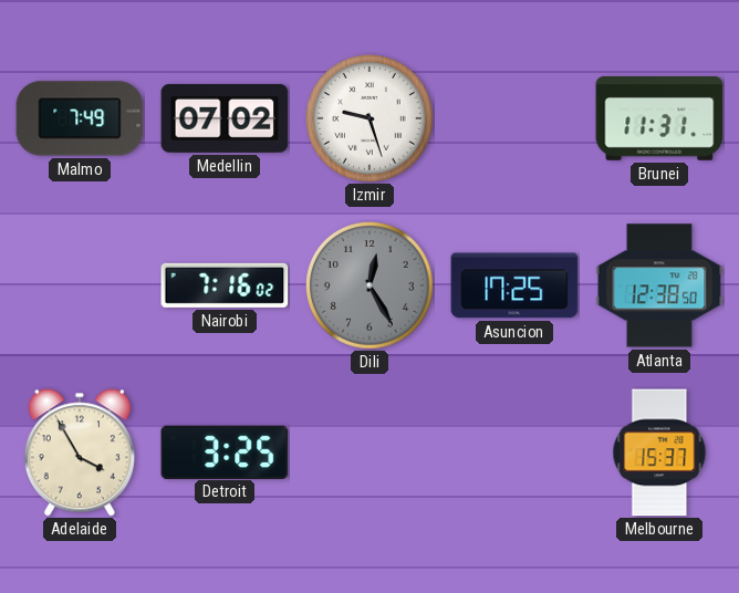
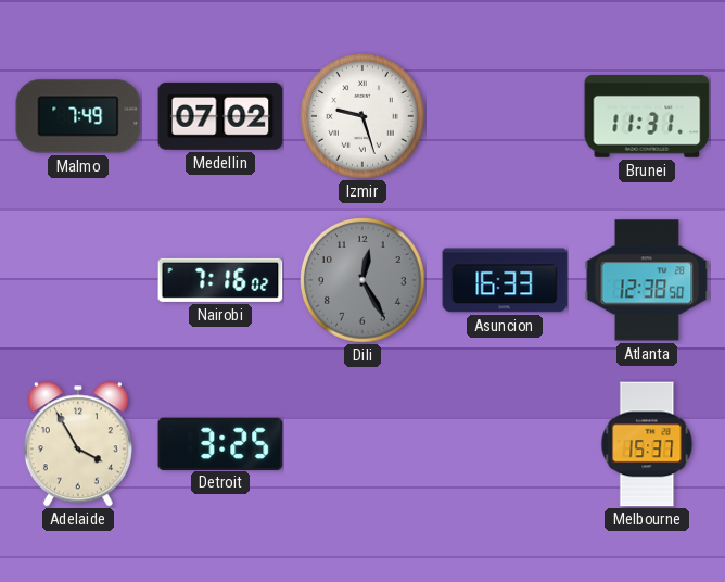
Asuncion: 17:25 -> 16:33 (505, 280)
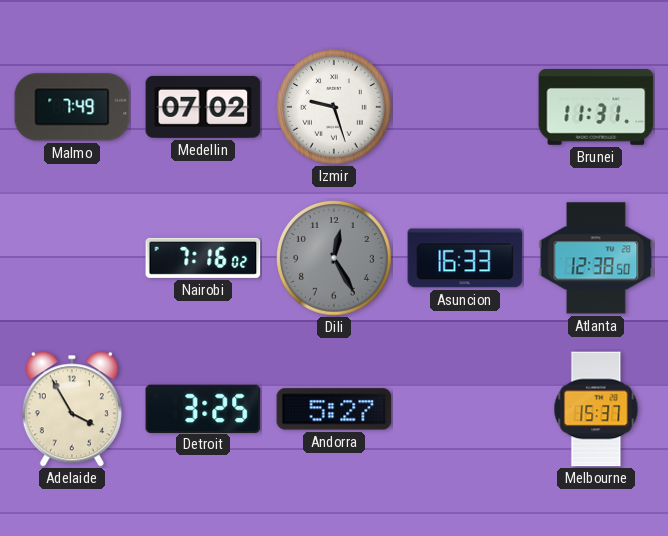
Andorra: none -> 5:27 (334, 409)
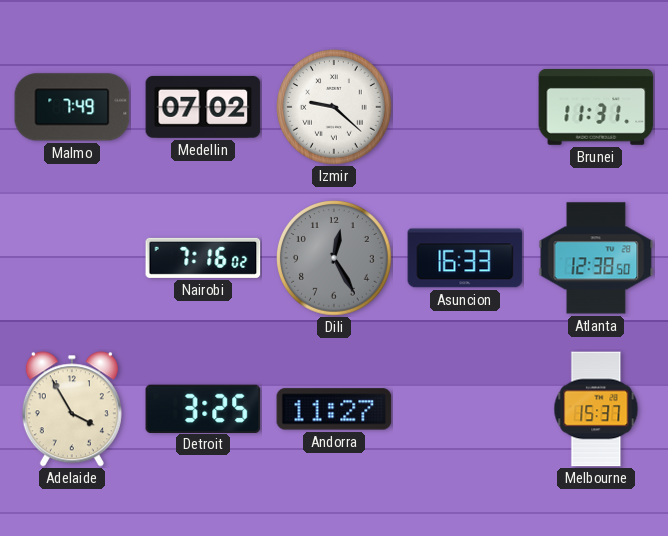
Izmir: 9:27 -> 9:22 (334, 107)
Andorra: 5:27 -> 11:27 (334, 409)
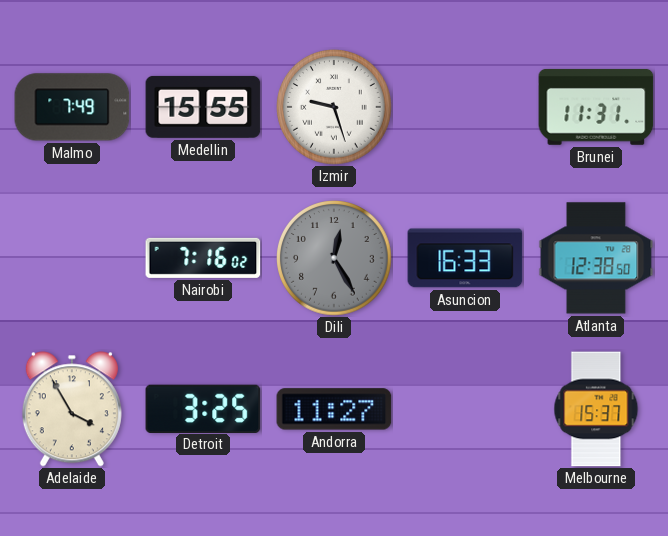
Medellin: 07:02 -> 15:55 (203, 107)
Izmir: 9:22 -> 9:27 (334, 107)
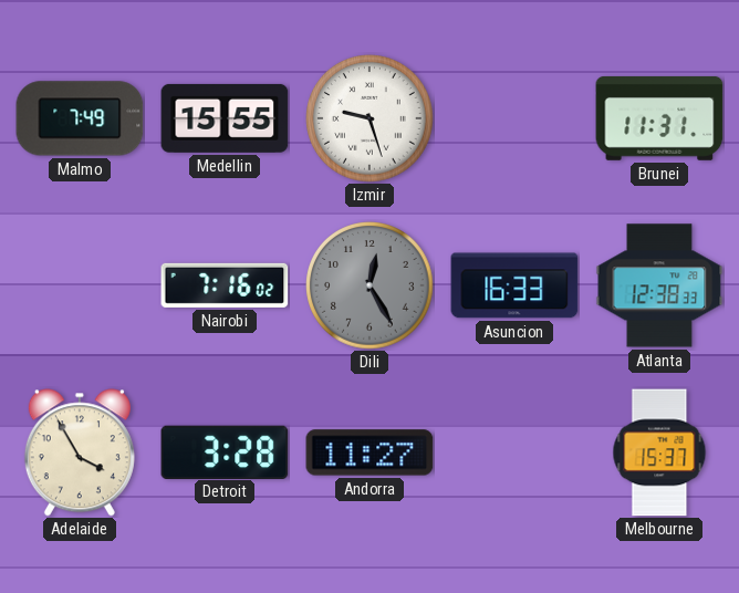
Atlanta: 12:38:50 -> 12:38:33 (659, 285)
Detroit: 3:25 -> 3:28 (225, 451)
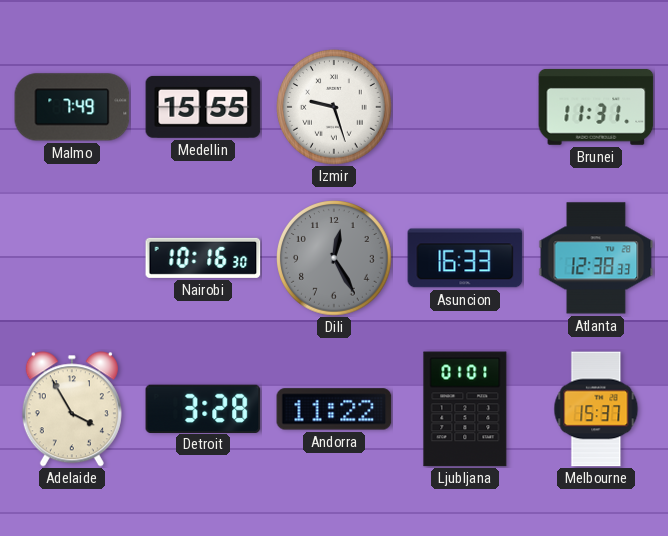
Nairobi: 7:16 -> 10:16 (203, 258)
Andorra: 11:27 -> 11:22 (334, 409)
Ljubljana: none -> 01:01 (465, 409)
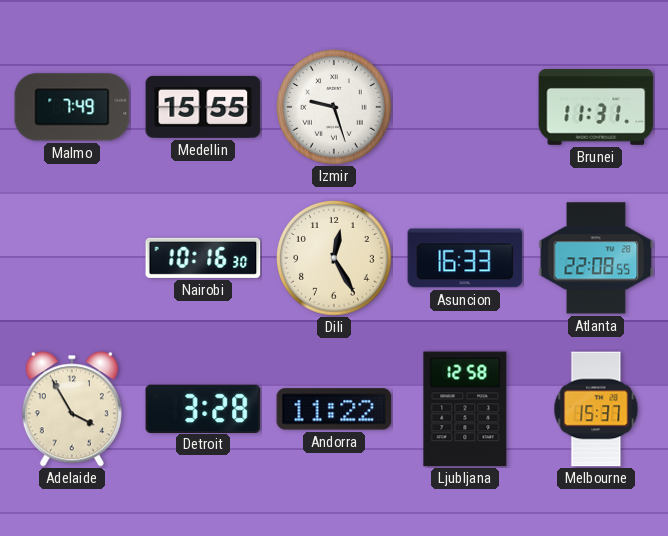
Dili dial: grey -> cream (334, 258)
Atlanta: 12:38 -> 22:08 (596, 258)
Ljubljana: 01:01 -> 12:58 (465, 409)
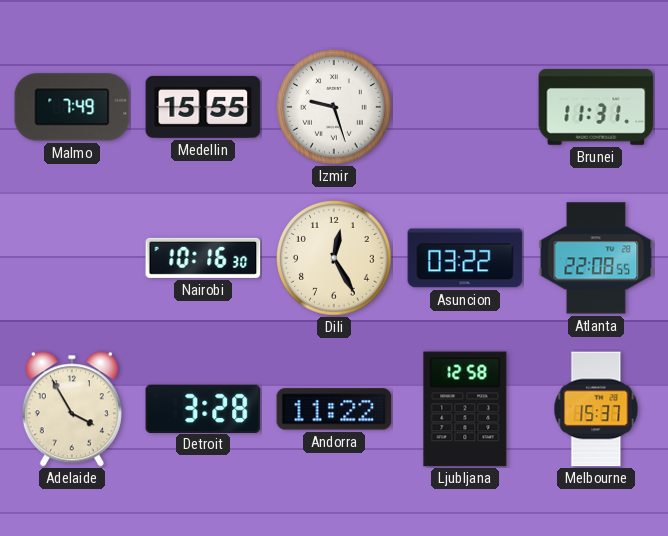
Asuncion: 16:33 -> 03:22 (465, 258)
